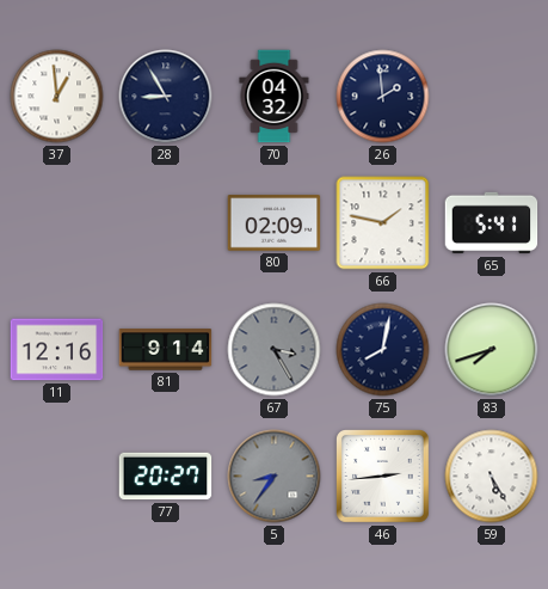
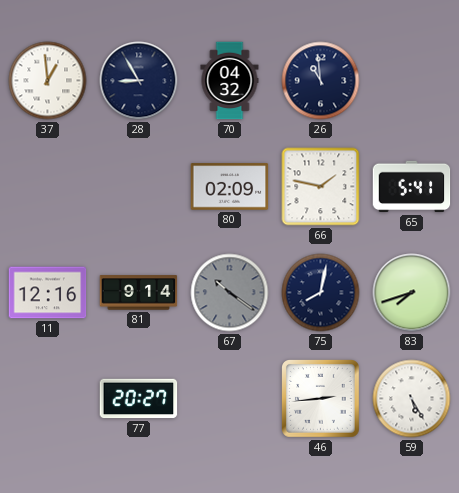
26: 1:59 -> 10:59 (321, 81)
67: 3:25 -> 10:21 (230, 293)
5: 8:36 -> none (275, 477)
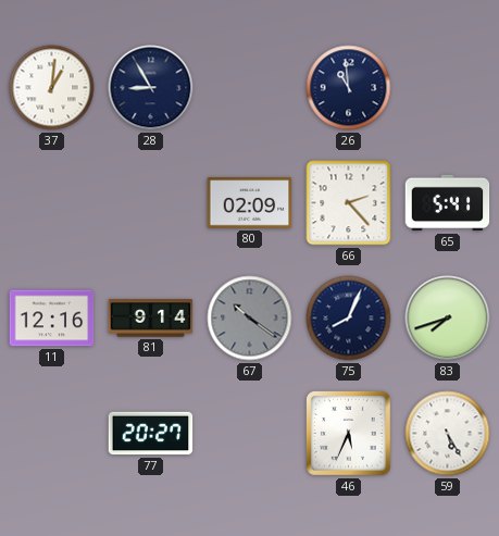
37: 12:59 -> 1:01 (52, 88)
70: 04:32 -> none (230, 81)
66: 1:47 -> 2:23 (349, 203)
75: 8:02 -> 8:04 (349, 319)
46: 2:44 -> 5:34 (349, 434)
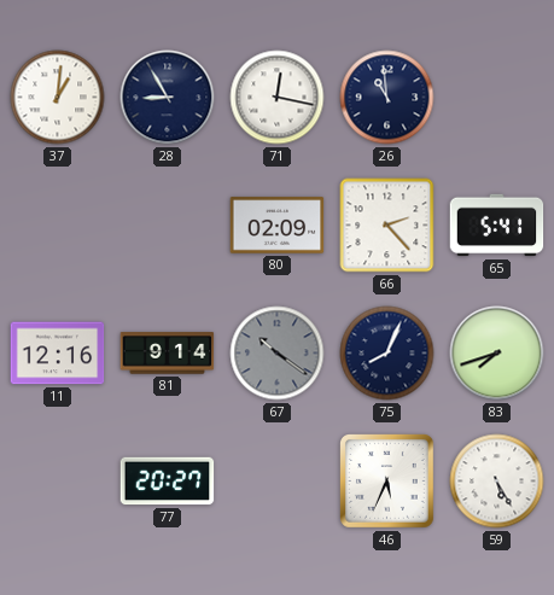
71: none -> 12:17 (278, 98)
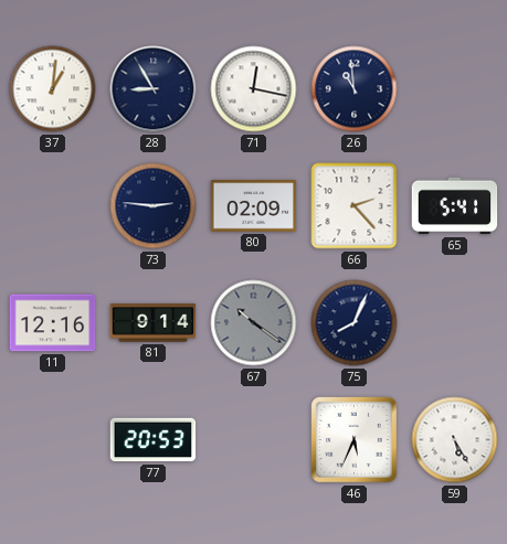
73: none -> 2:46 (154, 206)
83: 7:42 -> none (497, 354)
77: 20:27 -> 20:53 (154, 440)
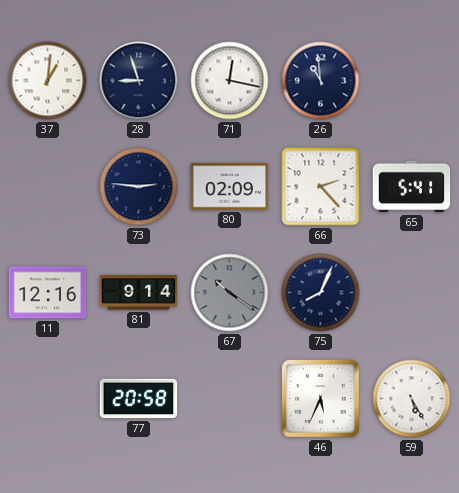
28: 8:55 -> 8:57 (139, 81)
77: 20:53 -> 20:58 (139, 399)
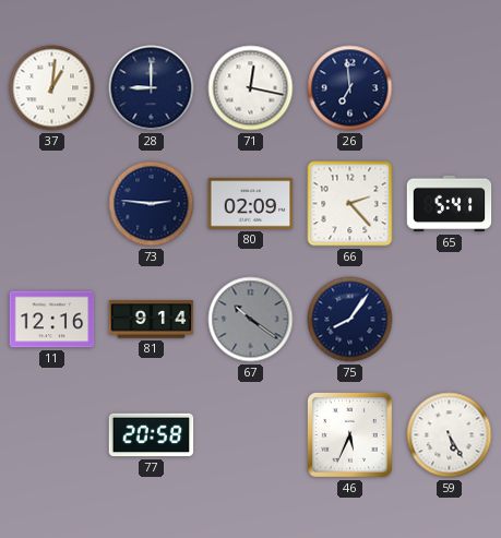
28: 8:57 -> 9:00 (152, 88)
26: 10:59 -> 6:59 (350, 88)
75: 8:04 -> 8:06 (350, 320)
